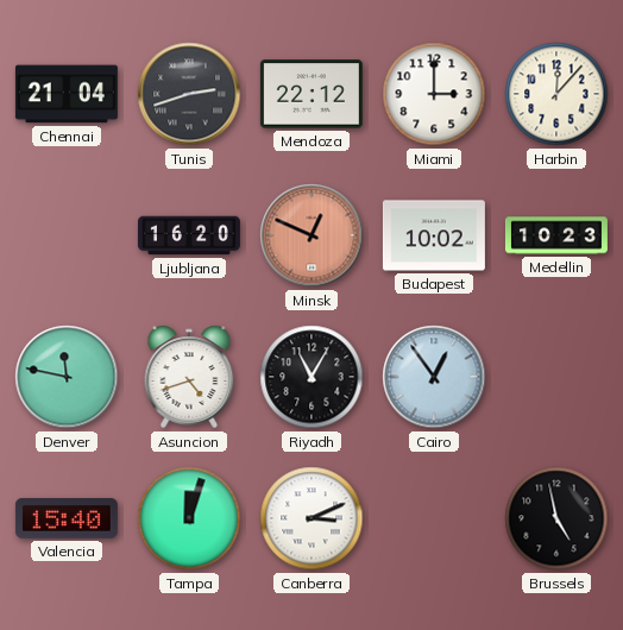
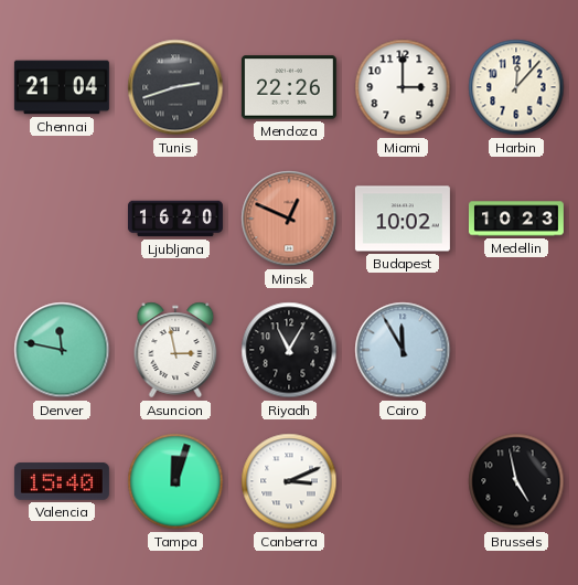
Mendoza: 22:12 -> 22:26 (289, 87)
Asuncion: 4:42 -> 2:58 (175, 350)
Cairo: 12:54 -> 11:55 (403, 350)
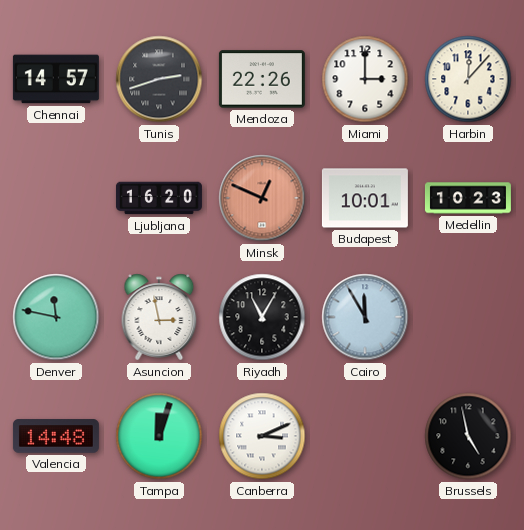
Chennai: 21:04 -> 14:57 (56, 79)
Budapest: 10:02 -> 10:01 (365, 198)
Valencia: 15:40 -> 14:48 (56, 436)
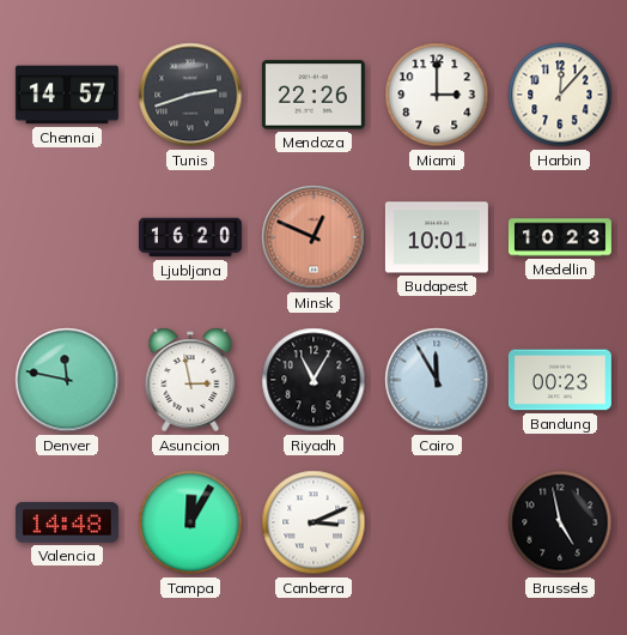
Bandung: none -> 00:23 (560, 380)
Tampa: 12:03 -> 12:05 (190, 522)
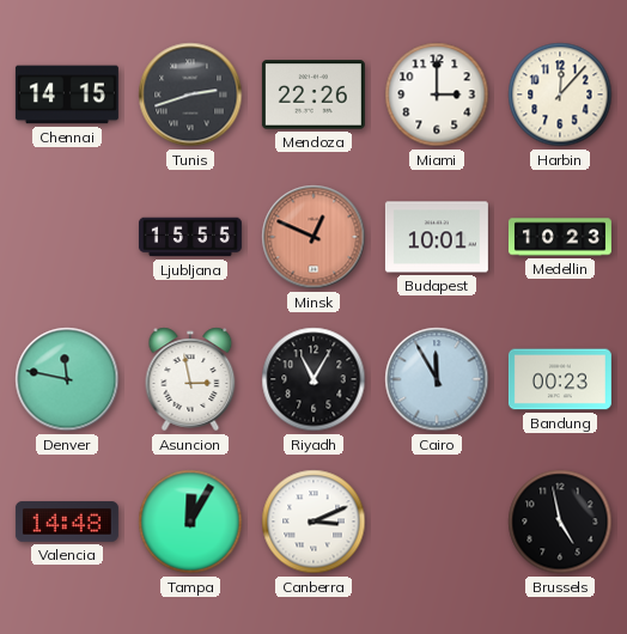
Chennai: 14:57 -> 14:15 (67, 95)
Ljubljana: 16:20 -> 15:55 (190, 237)
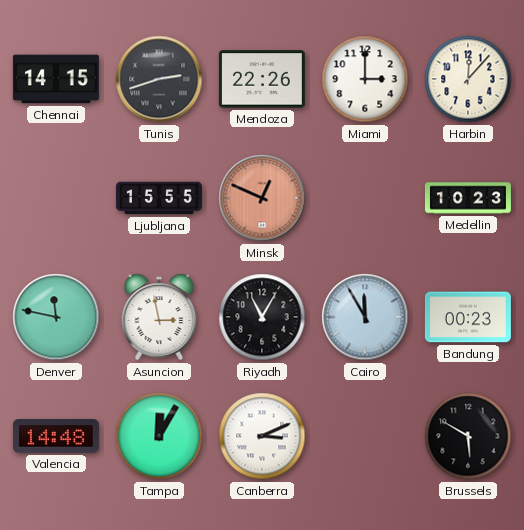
Budapest: 10:01 -> none (437, 237)
Brussels: 4:58 -> 5:50 (468, 436)
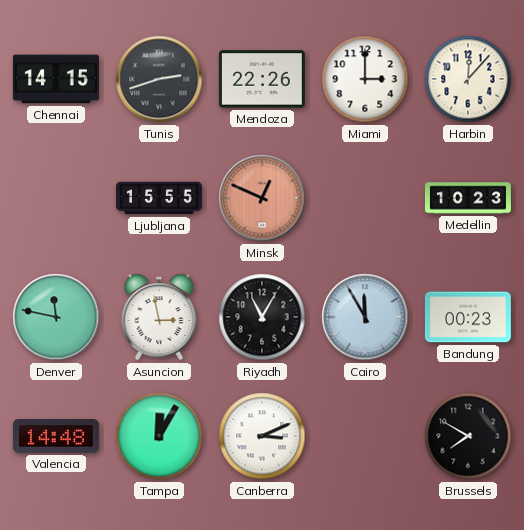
Brussels: 5:50 -> 7:50 (468, 436)
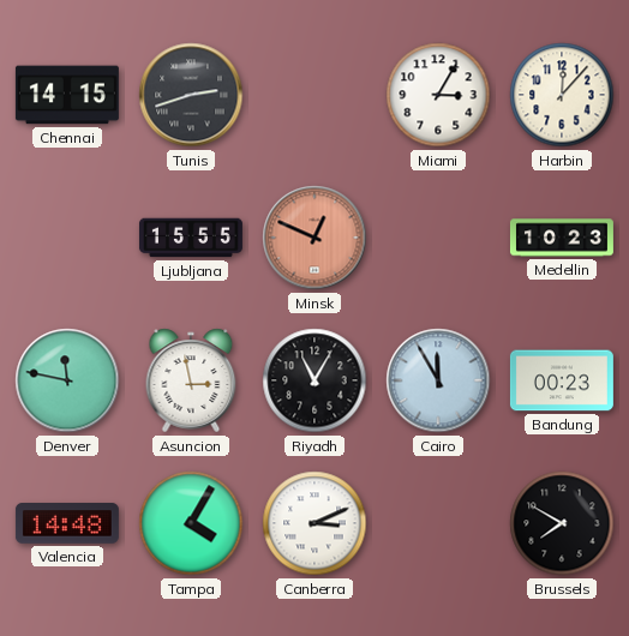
Mendoza: 22:26 -> none (262, 79)
Miami: 3:00 -> 3:05 (438, 95)
Tampa: 12:05 -> 4:05 (191, 523)
